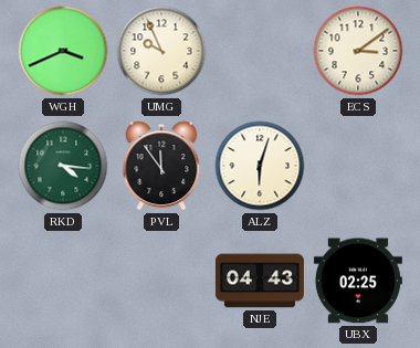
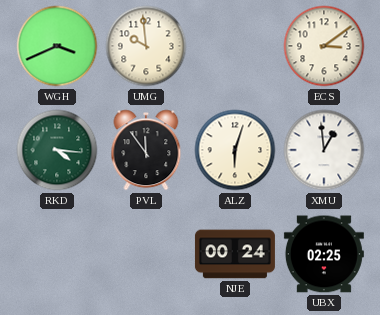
UMG: 9:56 -> 9:59 (146, 46)
XMU: none -> 12:59 (324, 150)
NJE: 04:43 -> 00:24 (235, 254)
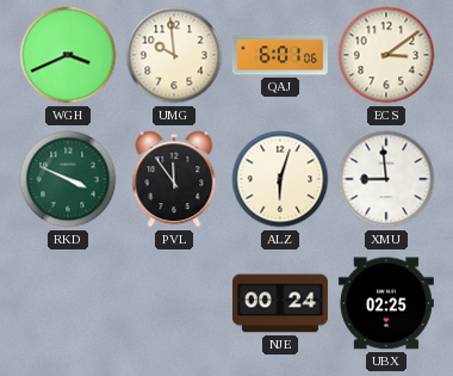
QAJ: none -> 6:01 (280, 55)
RKD: 4:16 -> 3:49 (68, 179)
XMU: 12:59 -> 8:59 (386, 179)
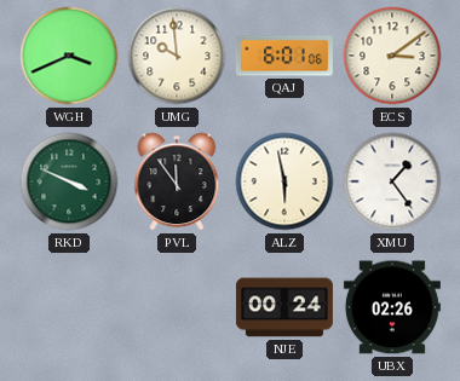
ALZ: 6:03 -> 5:58 (284, 181)
XMU: 8:59 -> 1:24 (392, 181)
UBX: 02:25 -> 02:26 (392, 307)
